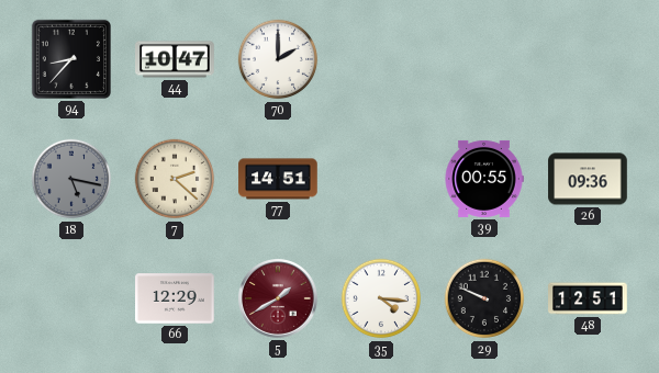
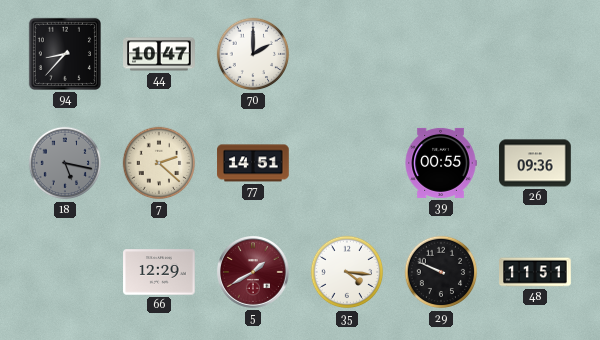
48: 12:51 -> 11:51 (535, 272)
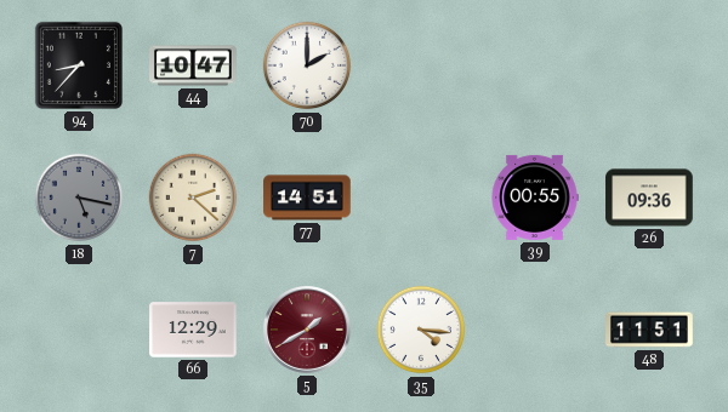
29: 9:49 -> none (441, 272)
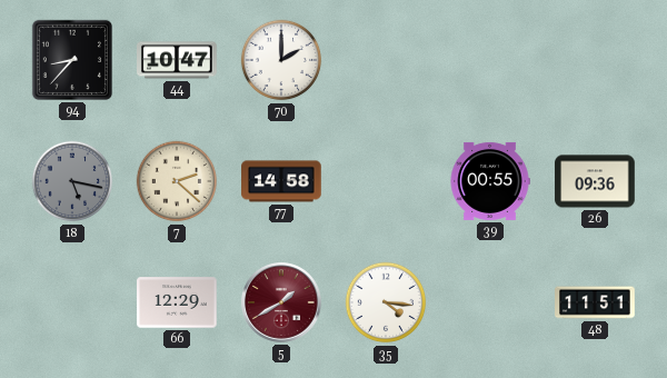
77: 14:51 -> 14:58 (281, 181)
